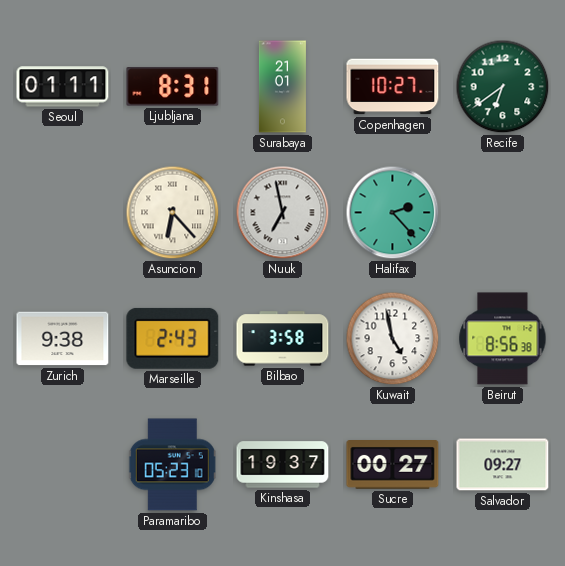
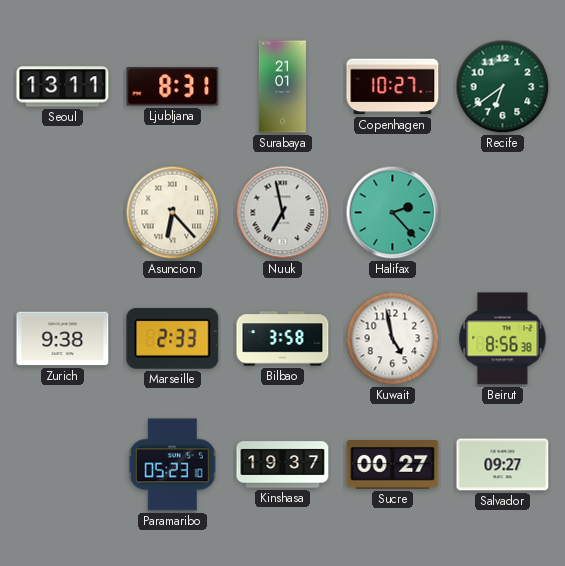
Seoul: 01:11 -> 13:11 (63, 87)
Marseille: 2:43 -> 2:33 (173, 338)
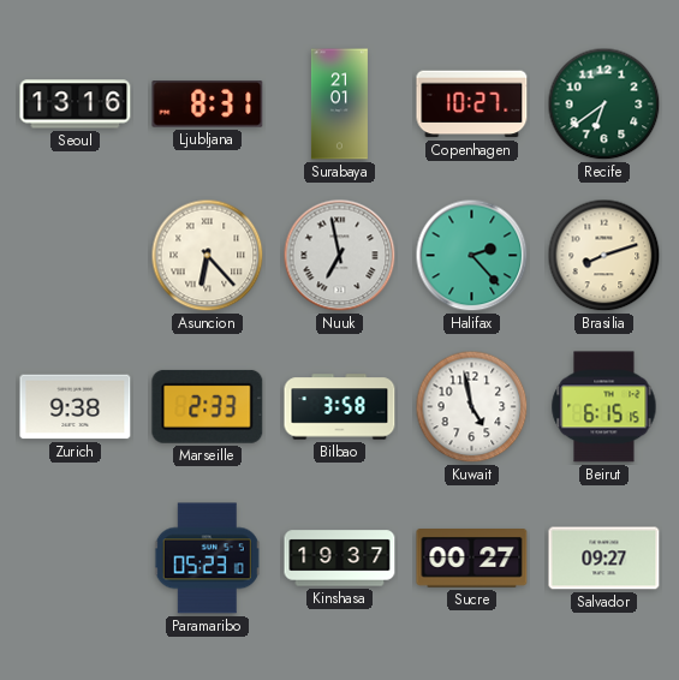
Seoul: 13:11 -> 13:16 (76, 105)
Brasilia: none -> 8:12 (604, 256)
Beirut: 8:56 -> 6:15 (604, 407)
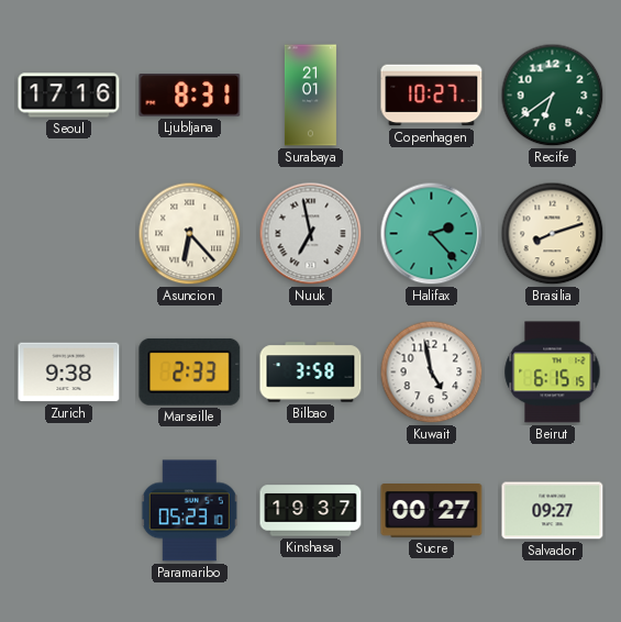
Seoul: 13:16 -> 17:16 (69, 96)
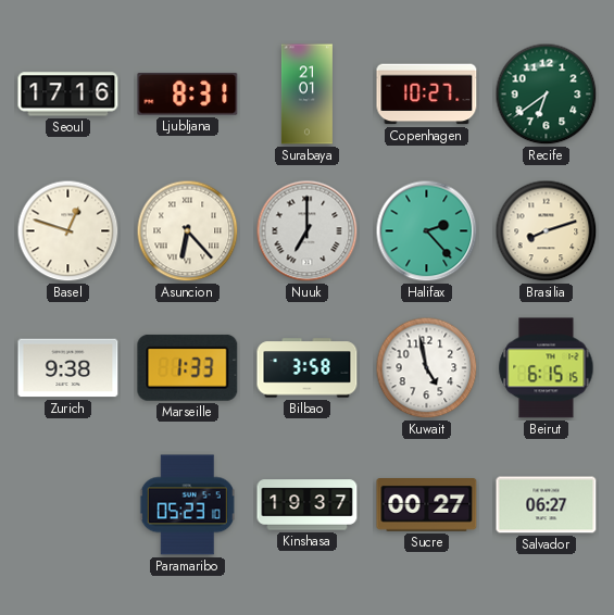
Basel: none -> 12:48 (68, 231)
Nuuk: 6:58 -> 7:00 (308, 231)
Marseille: 2:33 -> 1:33 (188, 367)
Salvador: 09:27 -> 06:27 (547, 505)
